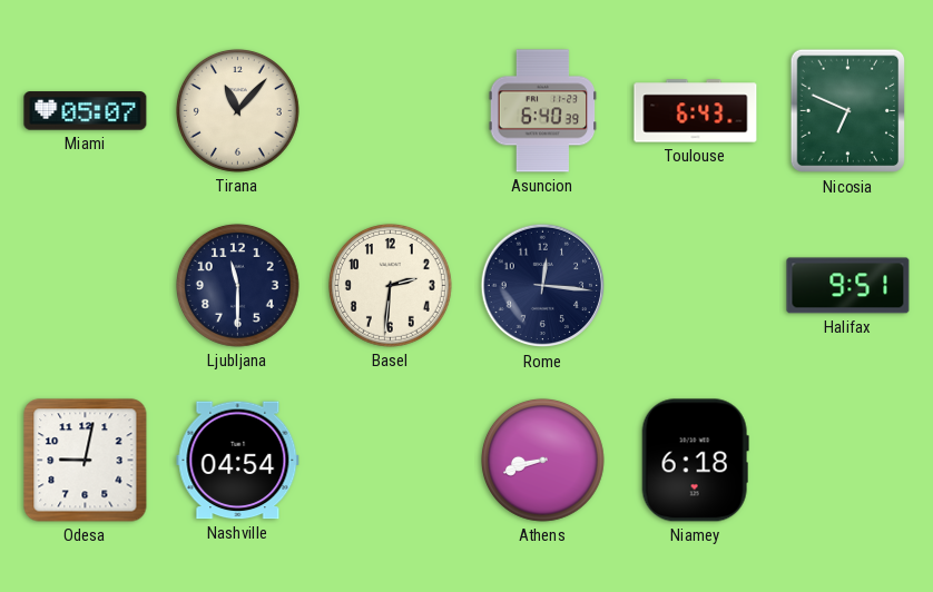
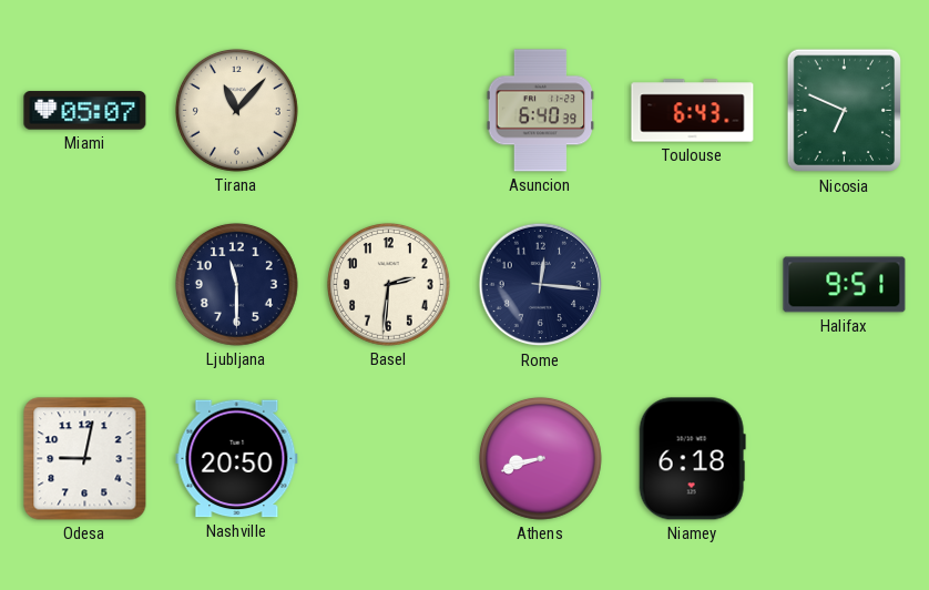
Nashville: 04:54 -> 20:50 (237, 459)
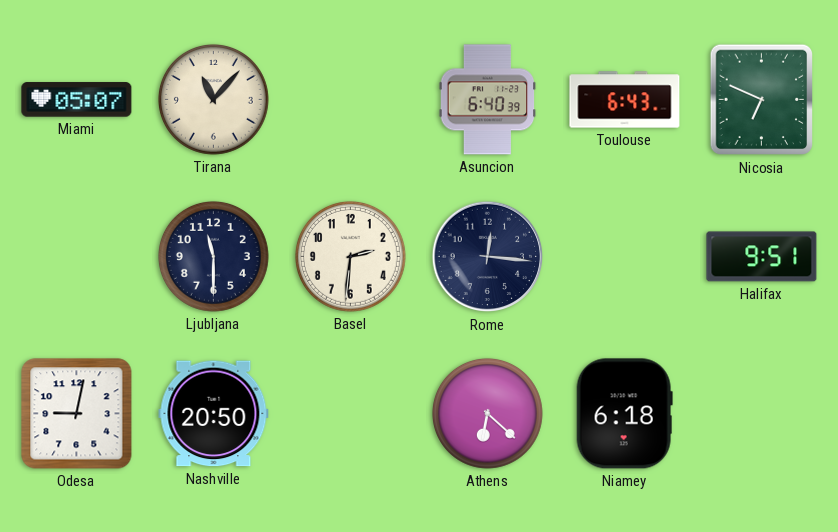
Athens: 8:42 -> 6:22 (487, 413)
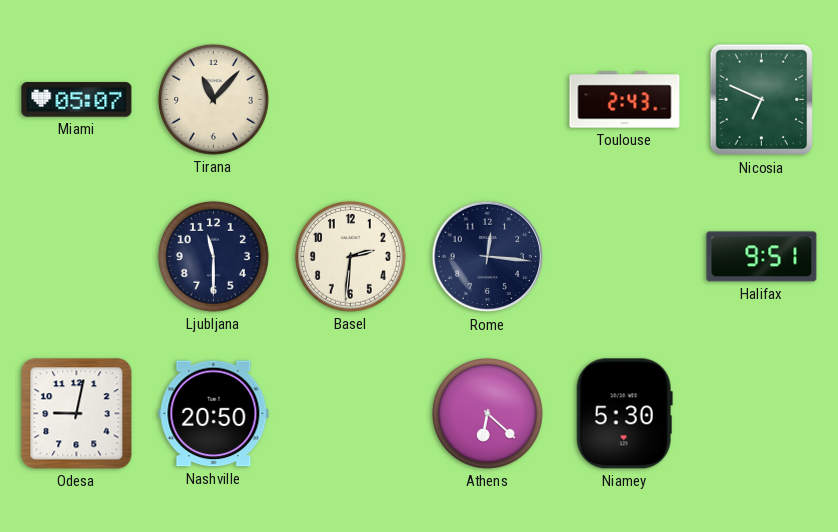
Asuncion: 6:40 -> none (488, 100)
Toulouse: 6:43 -> 2:43 (625, 100)
Niamey: 6:18 -> 5:30 (624, 414)
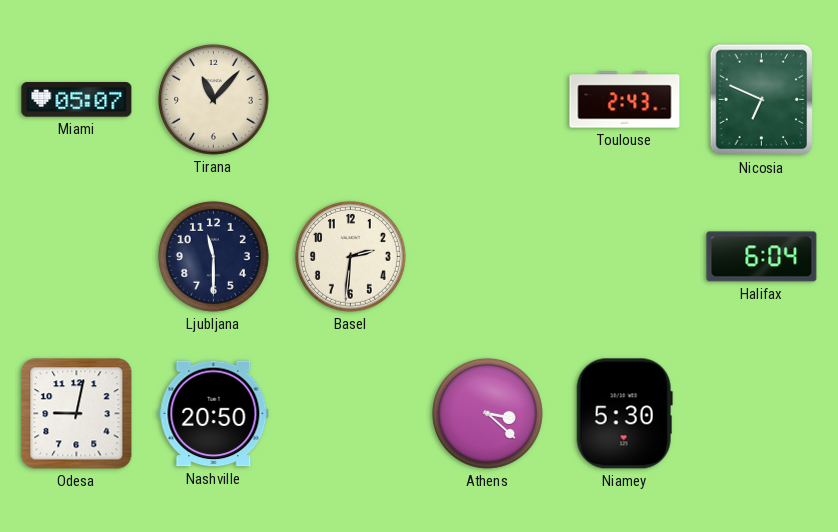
Rome: 12:16 -> none (488, 257)
Halifax: 9:51 -> 6:04 (762, 257)
Athens: 6:22 -> 3:22 (487, 413)
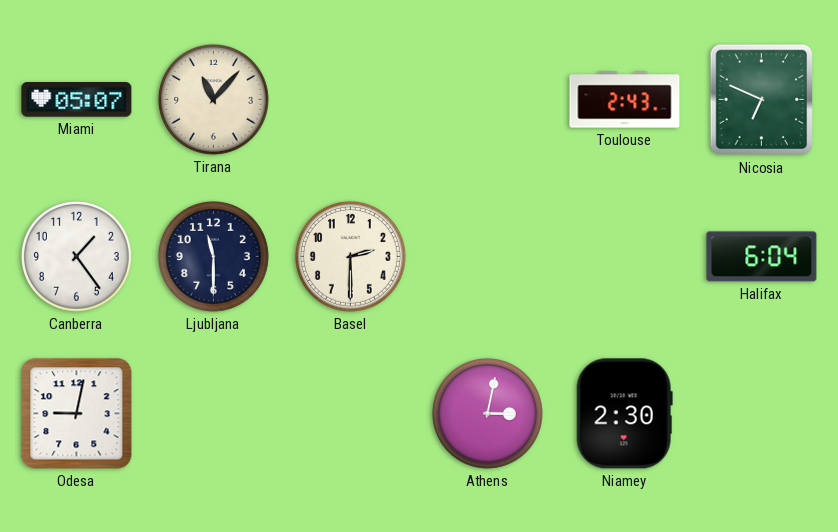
Canberra: none -> 1:24 (76, 256)
Basel: 2:31 -> 2:30 (350, 256)
Nashville: 20:50 -> none (214, 414)
Athens: 3:22 -> 3:02 (487, 413)
Niamey: 5:30 -> 2:30 (624, 414)
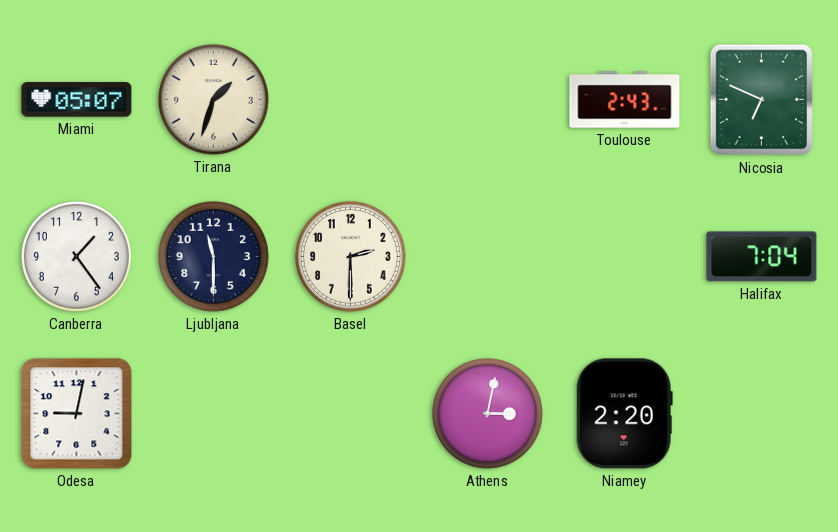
Tirana: 11:07 -> 1:33 (213, 99)
Halifax: 6:04 -> 7:04 (762, 257)
Niamey: 2:30 -> 2:20 (624, 414)
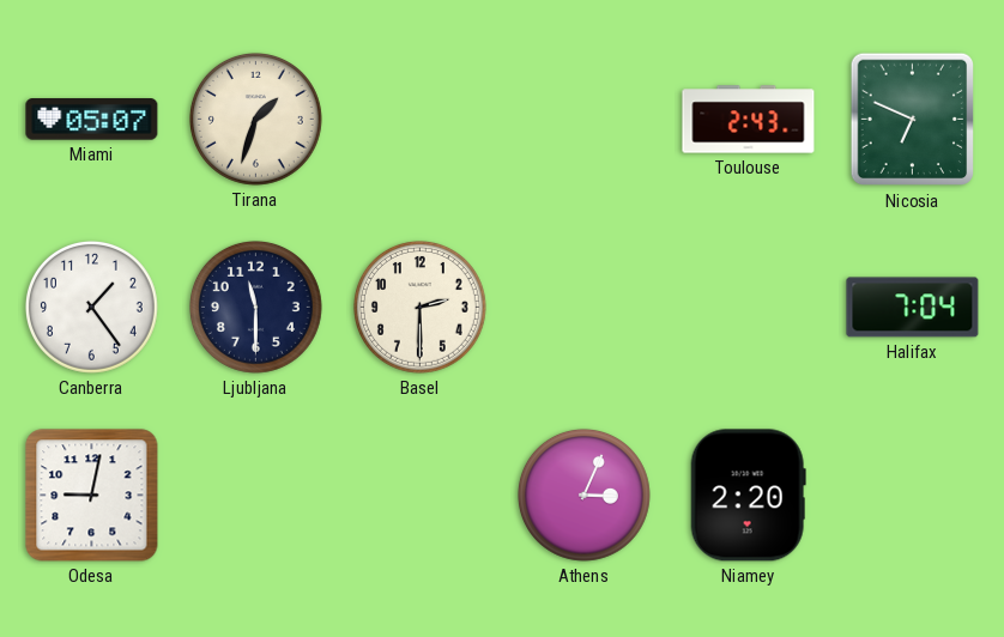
Athens: 3:02 -> 3:04 (583, 495)
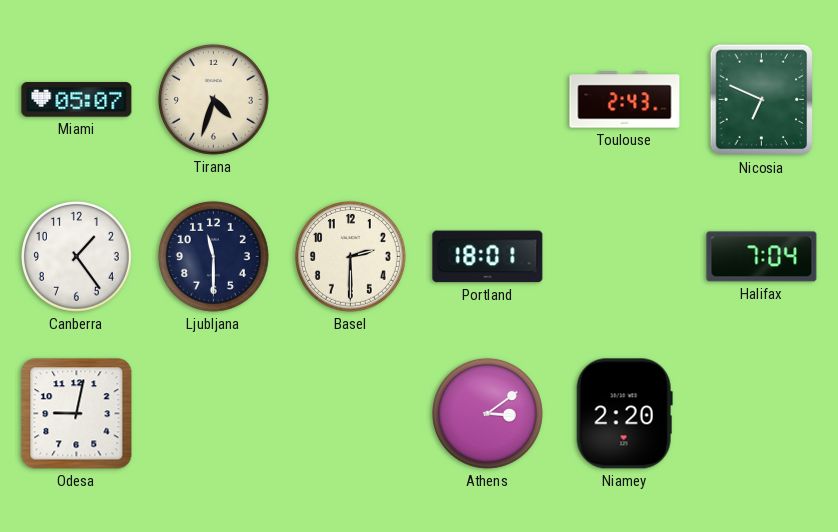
Tirana: 1:33 -> 4:33 (213, 99)
Portland: none -> 18:01 (488, 257)
Athens: 3:04 -> 3:09 (487, 413)
